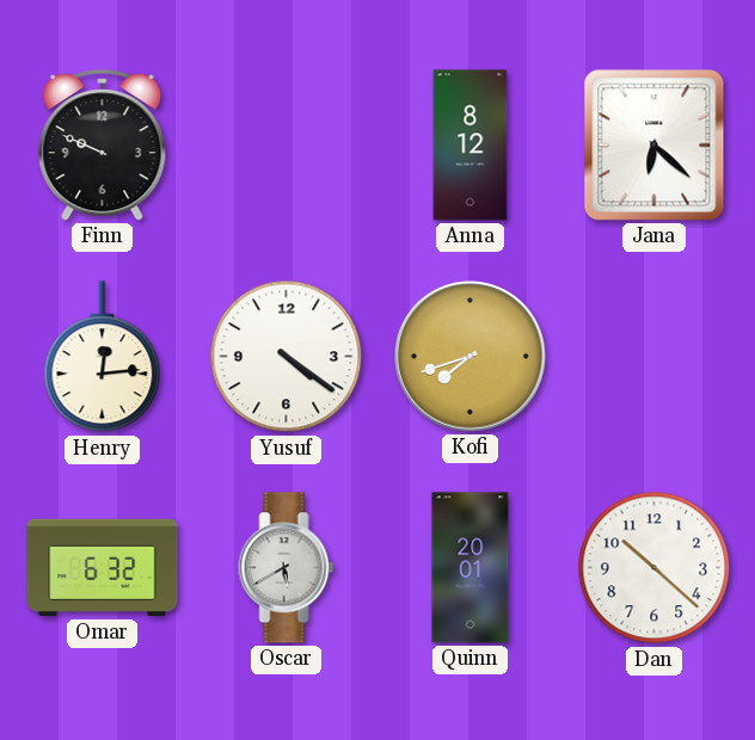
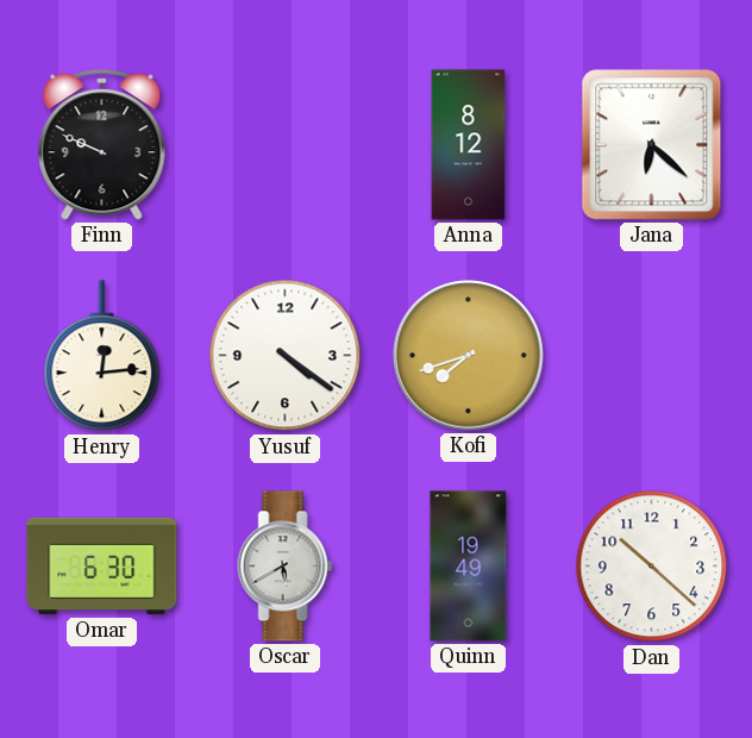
Omar: 6:32 -> 6:30 (102, 567)
Quinn: 20:01 -> 19:49 (469, 567)
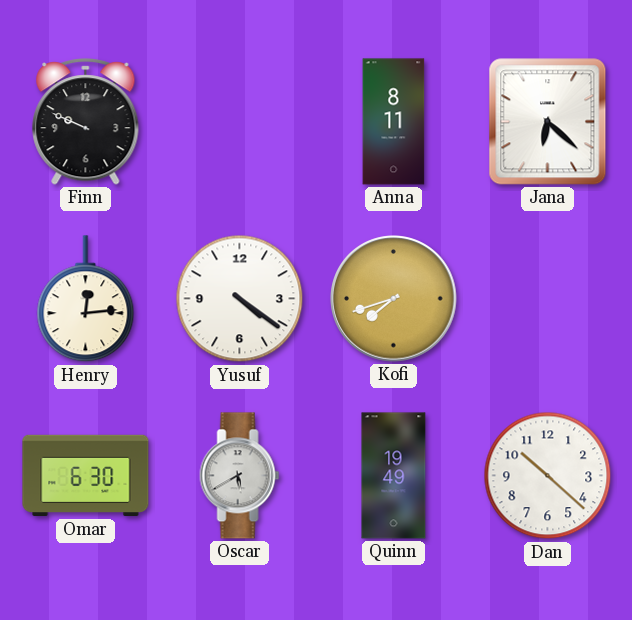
Anna: 8:12 -> 8:11 (394, 122)
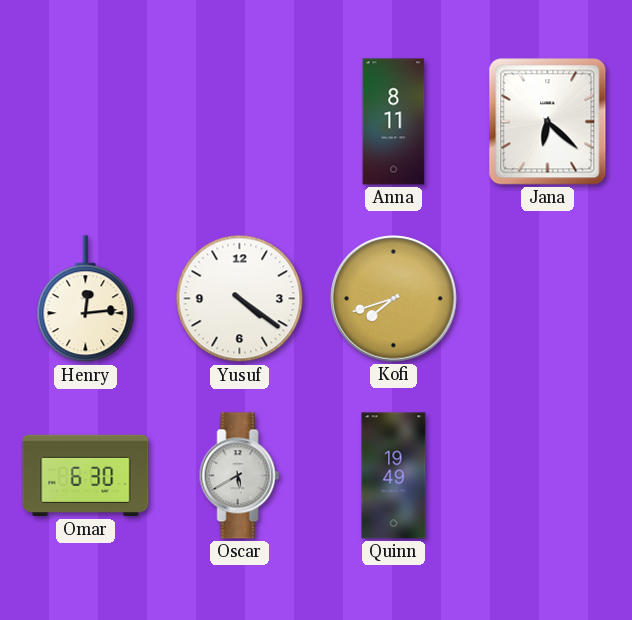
Finn: 9:49 -> none (86, 122)
Dan: 10:22 -> none (548, 476)
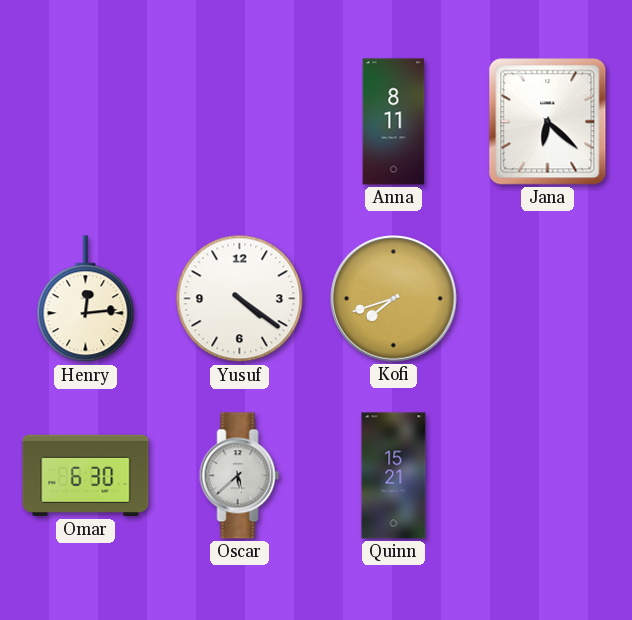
Oscar: 5:40 -> 5:38 (240, 476)
Quinn: 19:49 -> 15:21 (394, 476)
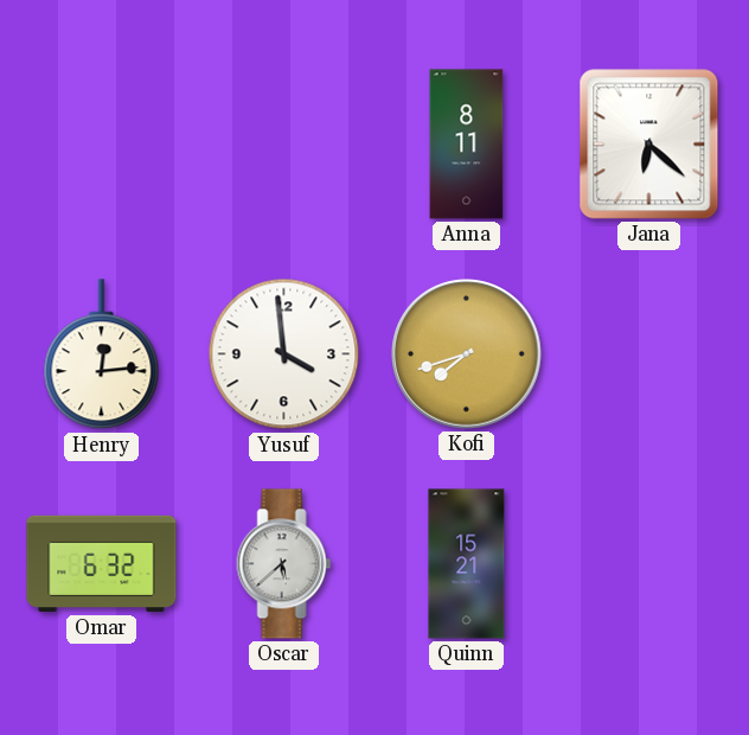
Yusuf: 4:21 -> 3:59 (284, 354)
Omar: 6:30 -> 6:32 (102, 564)
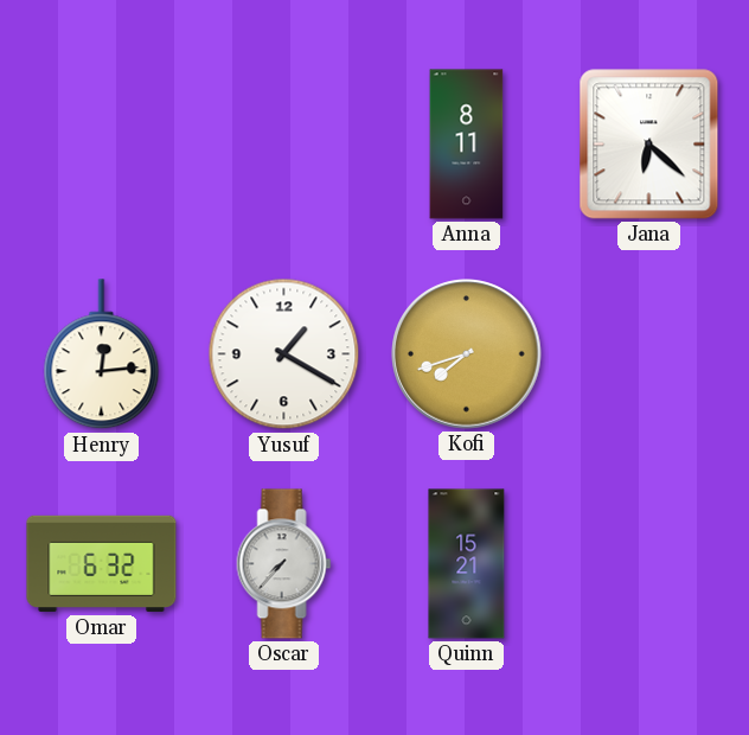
Yusuf: 3:59 -> 1:20 (284, 354)
Oscar: 5:38 -> 7:37 (284, 564)
